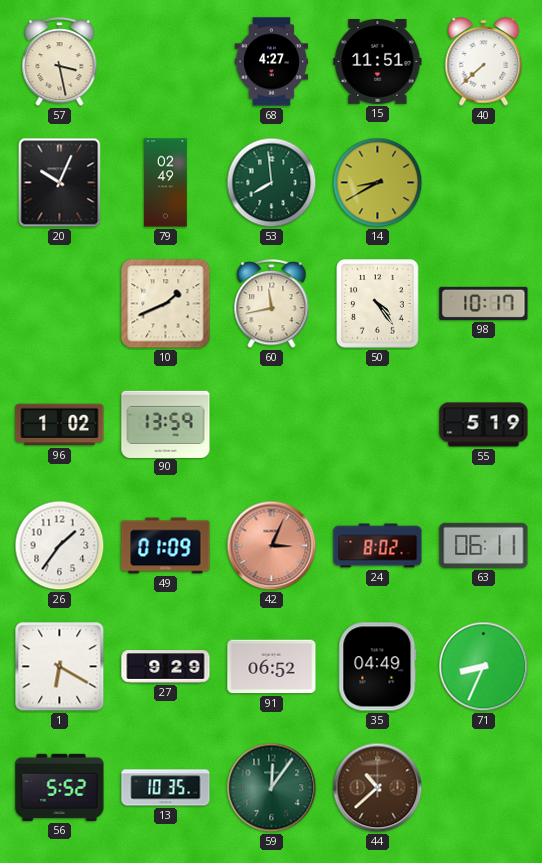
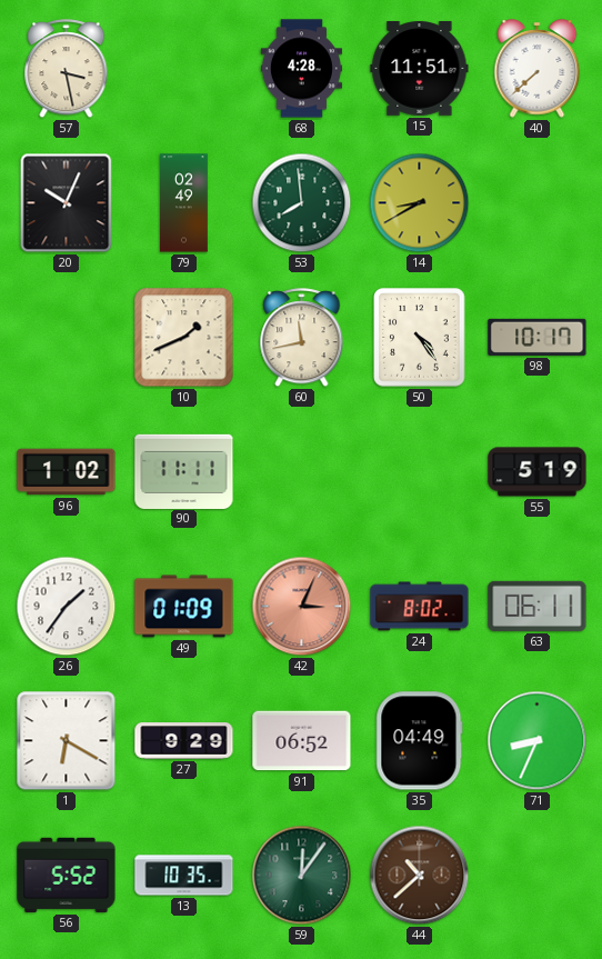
68: 4:27 -> 4:28 (301, 69)
90: 13:59 -> 11:11 (184, 471)
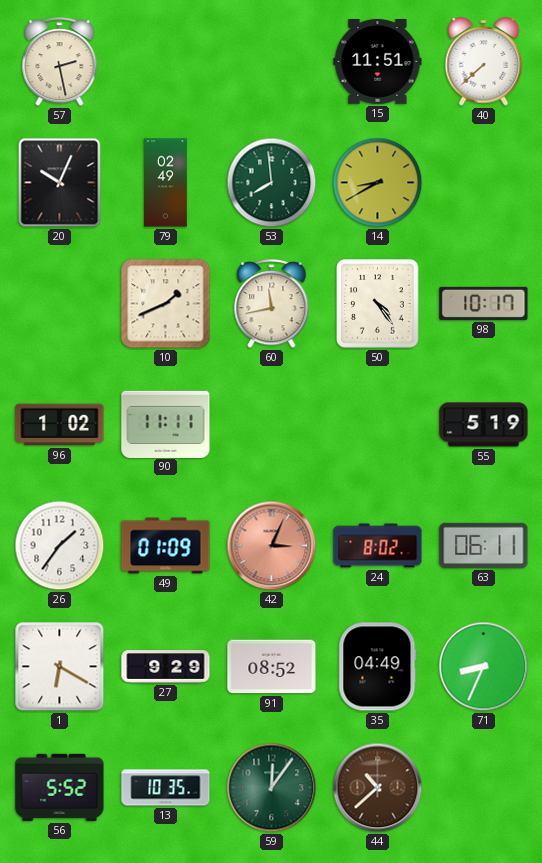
57: 3:28 -> 2:28 (60, 62)
68: 4:28 -> none (301, 69)
91: 06:52 -> 08:52 (272, 667)
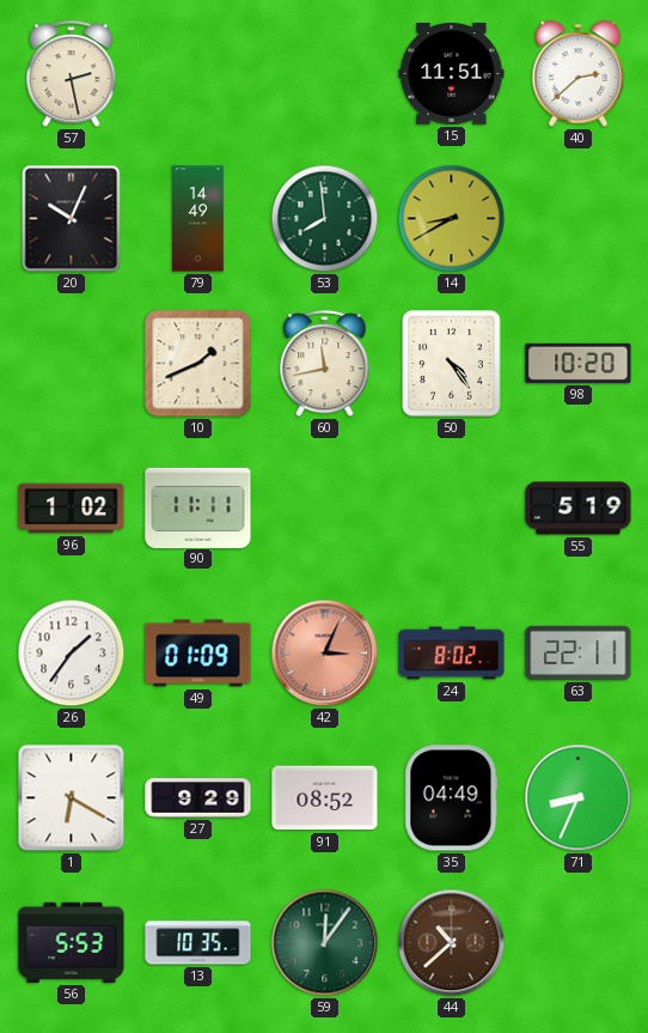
40: 7:38 -> 2:38 (579, 74)
79: 02:49 -> 14:49 (198, 219)
98: 10:17 -> 10:20 (579, 363)
63: 06:11 -> 22:11 (579, 652)
56: 5:52 -> 5:53 (72, 942)
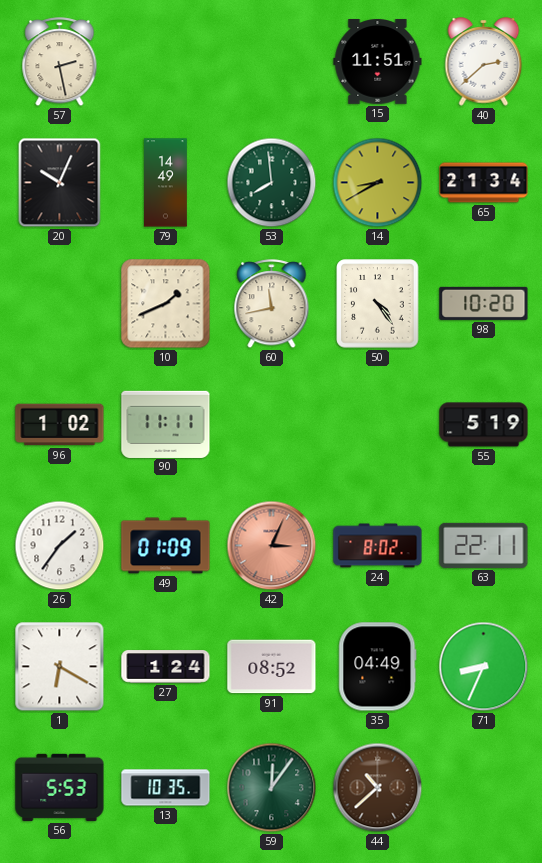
65: none -> 21:34 (484, 183)
27: 9:29 -> 1:24 (166, 667)
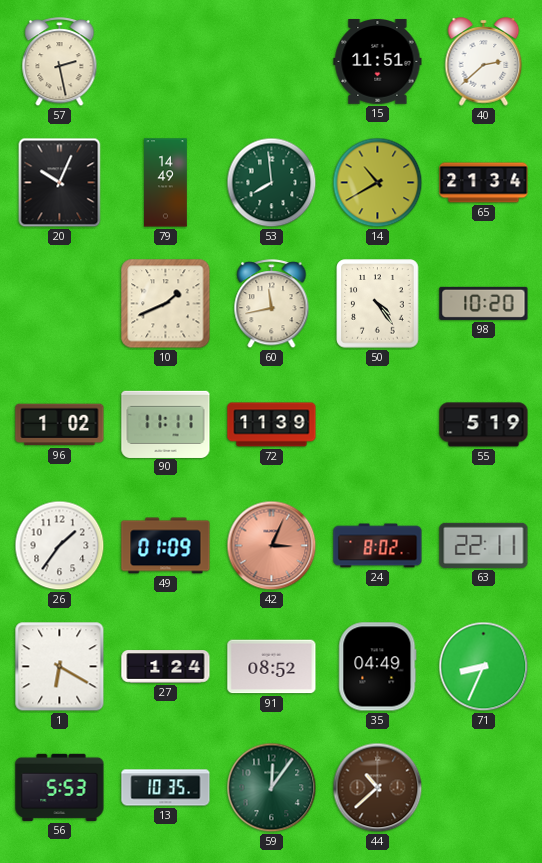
14: 8:40 -> 10:40 (378, 183)
72: none -> 11:39 (272, 425)
